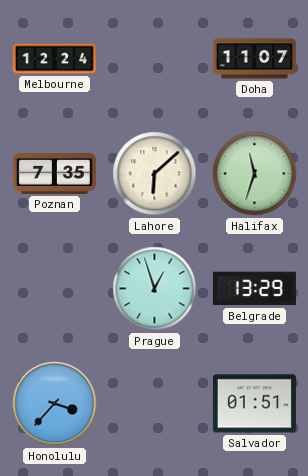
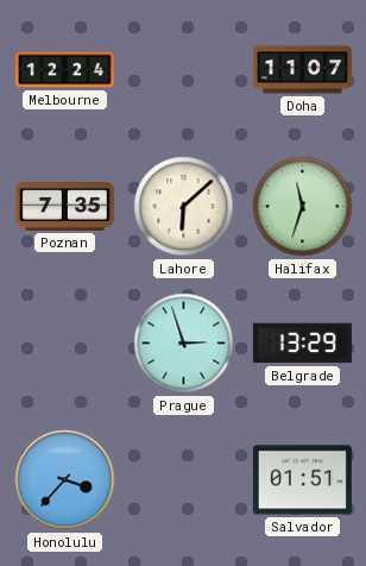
Prague: 12:57 -> 2:57 (184, 344)
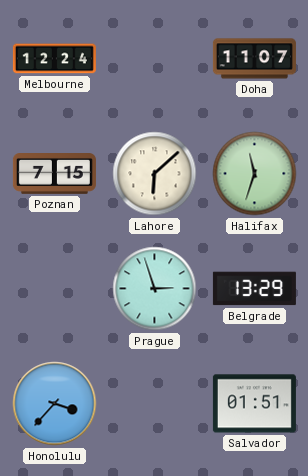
Poznan: 7:35 -> 7:15 (54, 174)
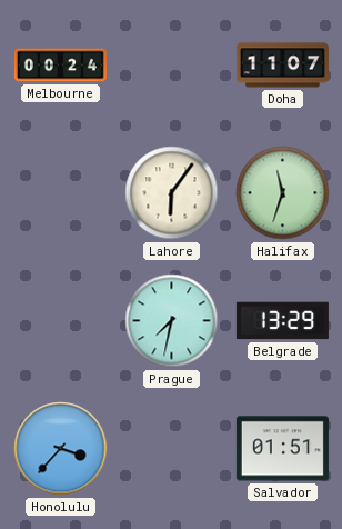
Melbourne: 12:24 -> 00:24 (60, 66)
Poznan: 7:15 -> none (54, 174)
Lahore: 6:08 -> 6:06 (172, 193)
Prague: 2:57 -> 7:32 (172, 321)
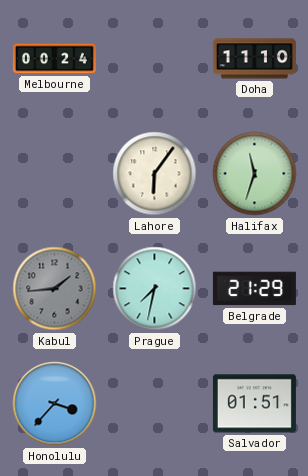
Doha: 11:07 -> 11:10 (254, 59)
Kabul: none -> 1:44 (55, 289)
Belgrade: 13:29 -> 21:29 (254, 289)
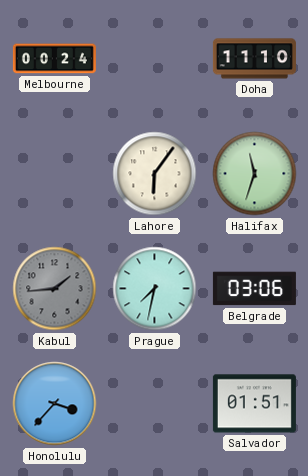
Belgrade: 21:29 -> 03:06 (254, 289)
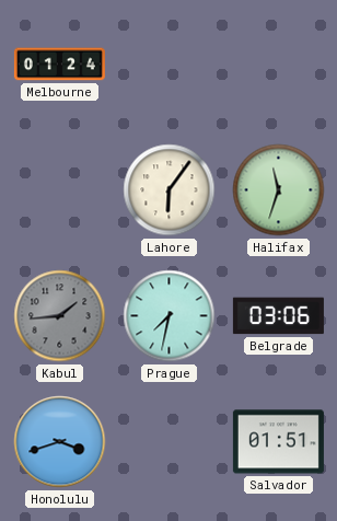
Melbourne: 00:24 -> 01:24 (59, 65)
Doha: 11:10 -> none (254, 59)
Honolulu: 3:37 -> 3:42 (60, 442)
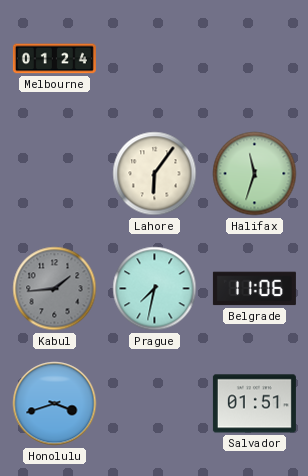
Belgrade: 03:06 -> 11:06 (254, 289)
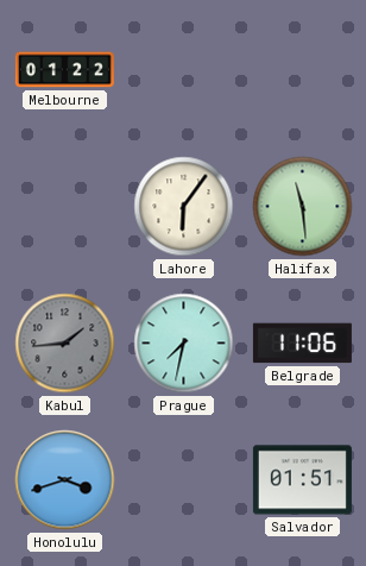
Melbourne: 01:24 -> 01:22 (64, 70)
Halifax: 11:33 -> 11:29 (303, 207)
